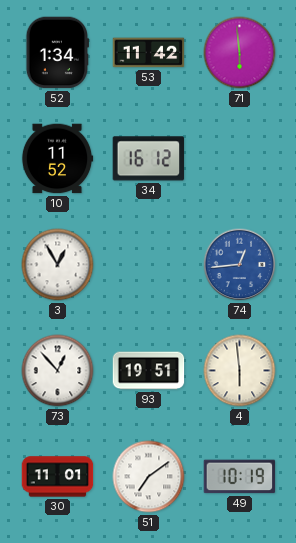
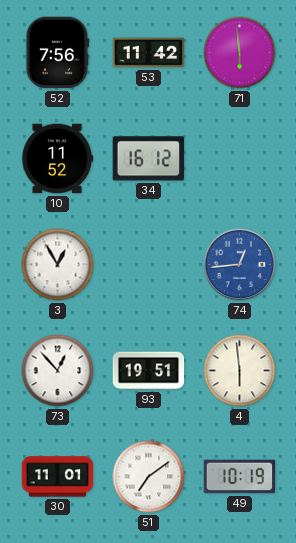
52: 1:34 -> 7:56 (57, 53)
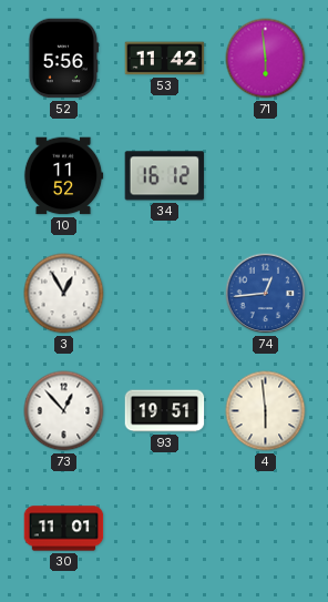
52: 7:56 -> 5:56 (63, 59)
51: 7:09 -> none (149, 477)
49: 10:19 -> none (240, 477)
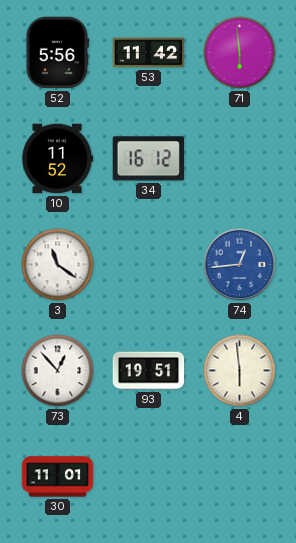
3: 12:55 -> 11:21 (58, 265)
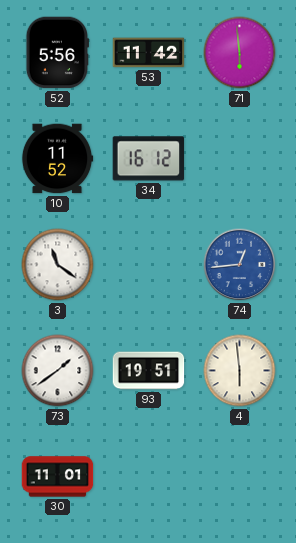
73: 12:53 -> 1:39 (58, 371)
